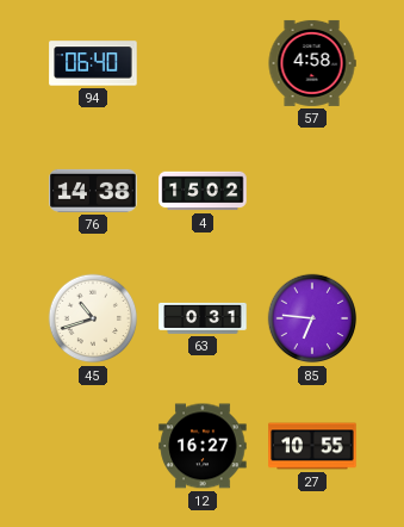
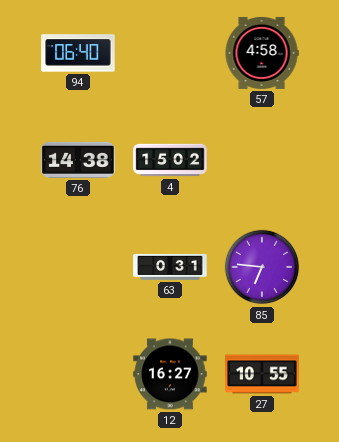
45: 10:42 -> none (93, 318)
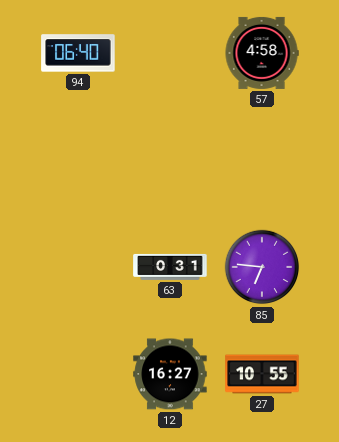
76: 14:38 -> none (78, 160)
4: 15:02 -> none (170, 160)
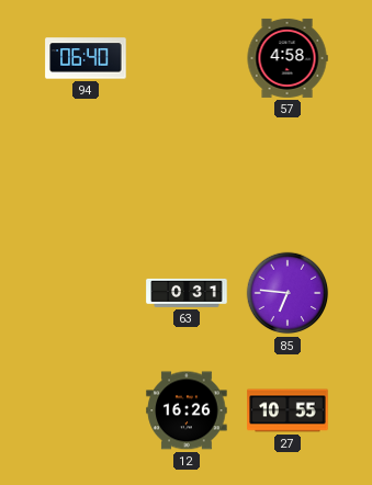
12: 16:27 -> 16:26 (187, 410)
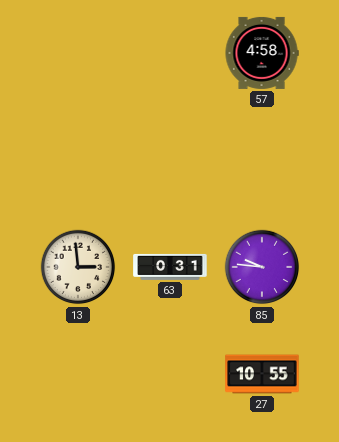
94: 06:40 -> none (86, 58)
13: none -> 2:59 (78, 267)
85: 6:46 -> 9:46 (262, 267)
12: 16:26 -> none (187, 410)
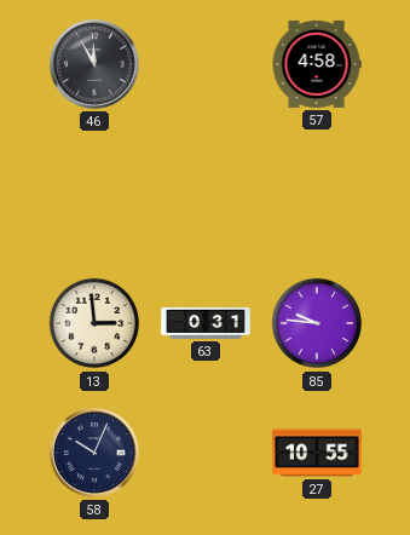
46: none -> 11:55 (94, 64)
58: none -> 10:04 (94, 453)
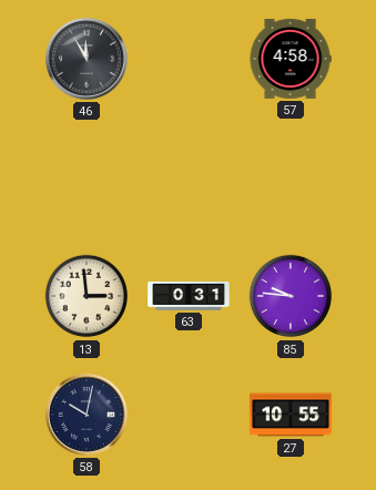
58: 10:04 -> 10:02 (87, 415)
